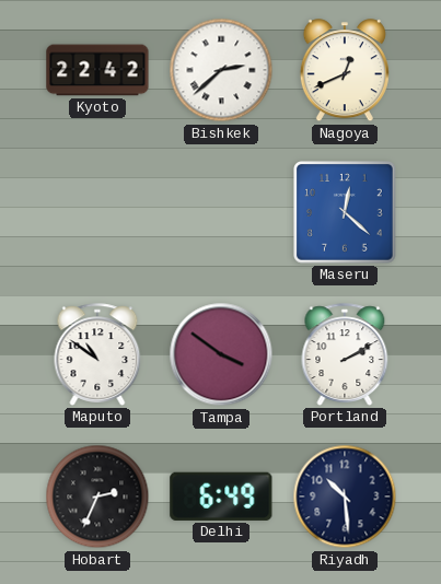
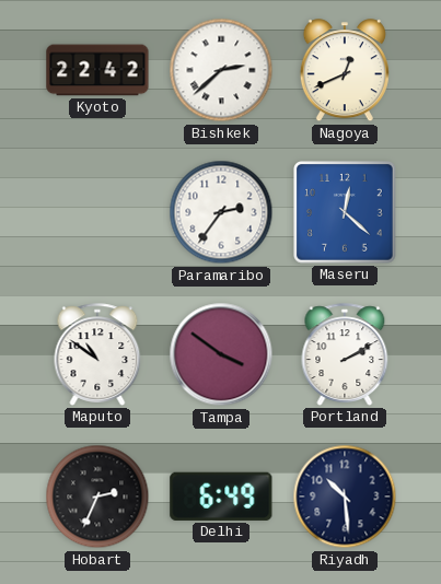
Paramaribo: none -> 2:36 (221, 212)
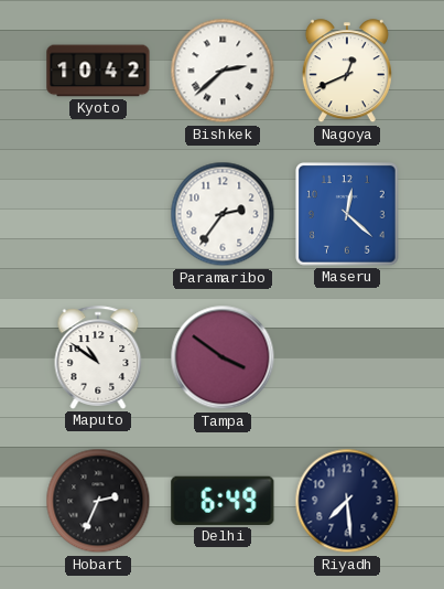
Kyoto: 22:42 -> 10:42 (98, 71)
Portland: 2:10 -> none (345, 354)
Riyadh: 10:29 -> 7:29 (347, 501)
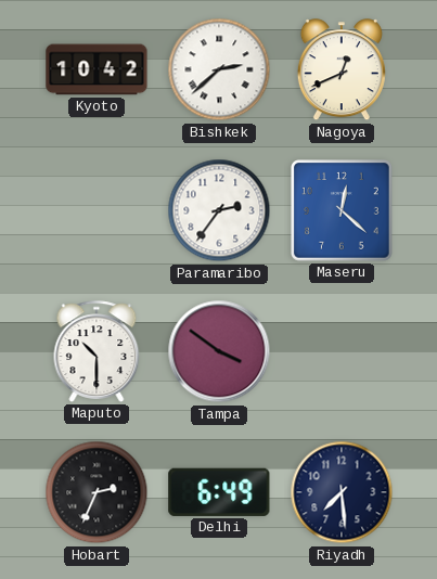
Maputo: 10:51 -> 10:30 (97, 351)
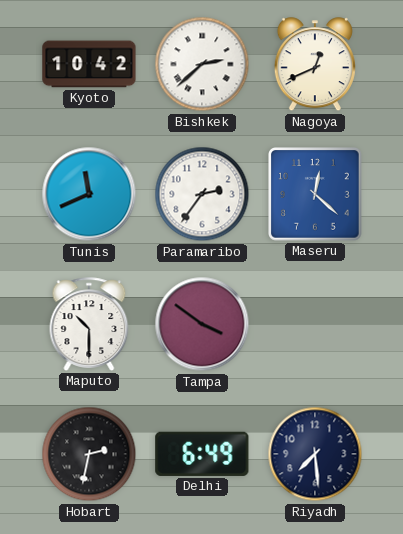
Tunis: none -> 11:41 (89, 194)
Hobart: 2:34 -> 2:32 (89, 454)
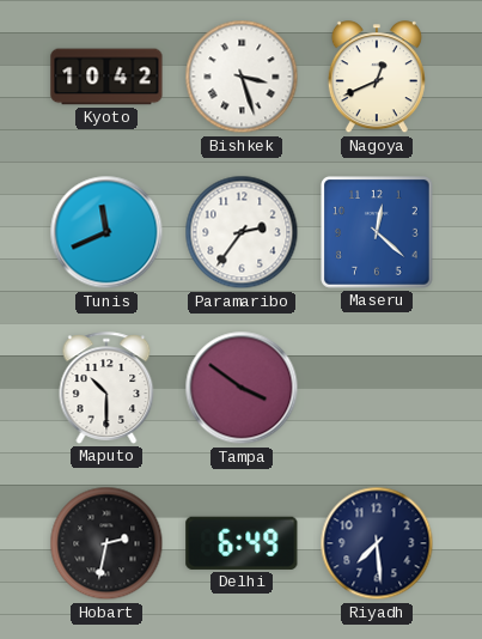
Bishkek: 2:38 -> 3:27 (242, 77)
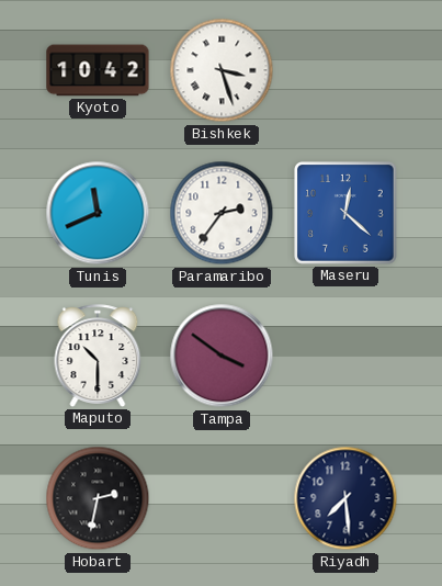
Nagoya: 12:41 -> none (377, 78)
Delhi: 6:49 -> none (242, 543)
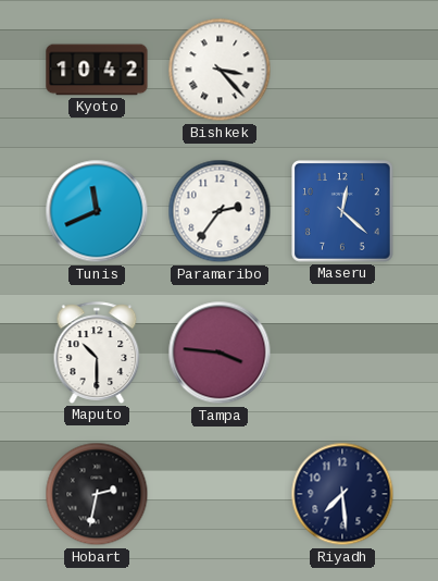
Bishkek: 3:27 -> 3:23 (220, 70)
Tampa: 3:51 -> 3:46 (220, 353)
